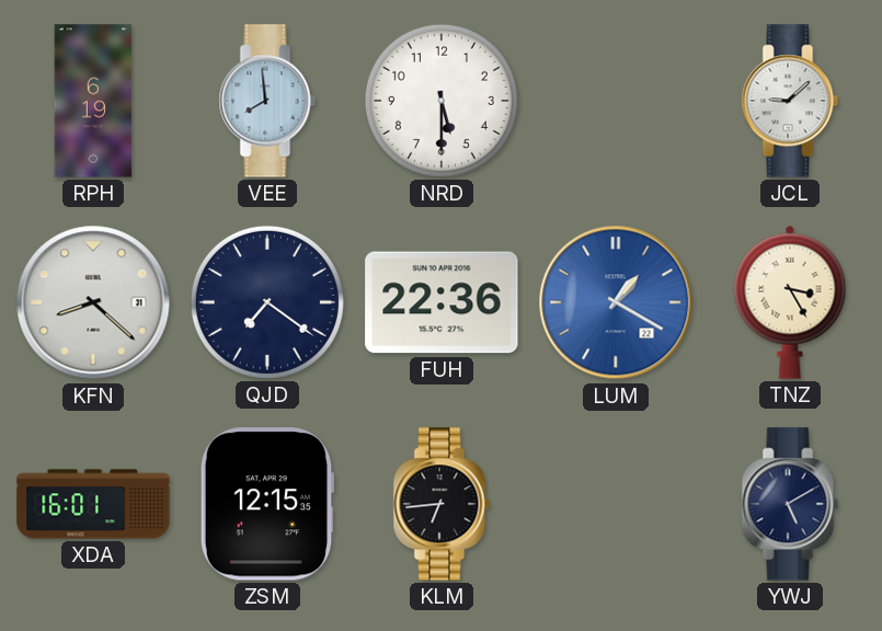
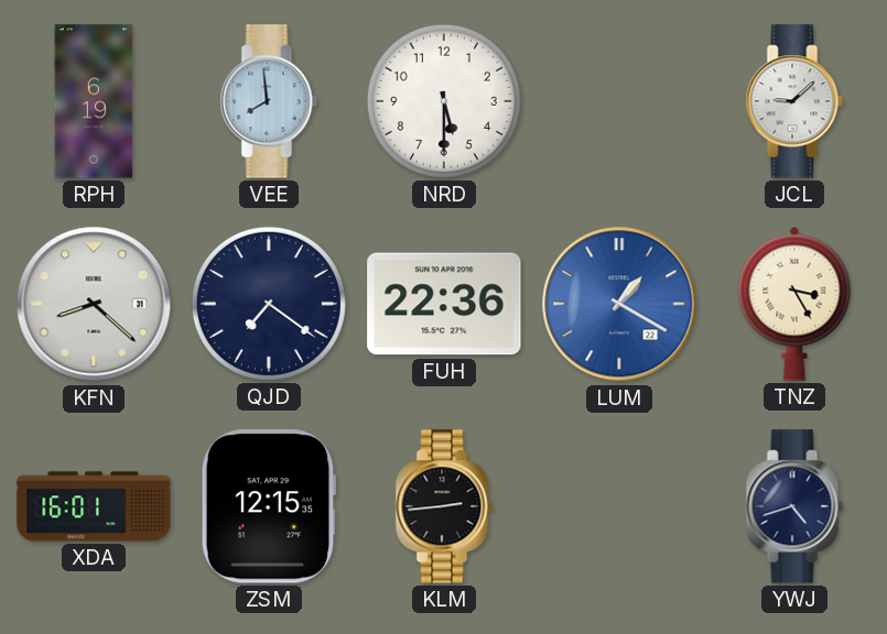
KLM: 6:44 -> 2:44 (444, 506)
YWJ: 5:10 -> 4:42 (794, 506)
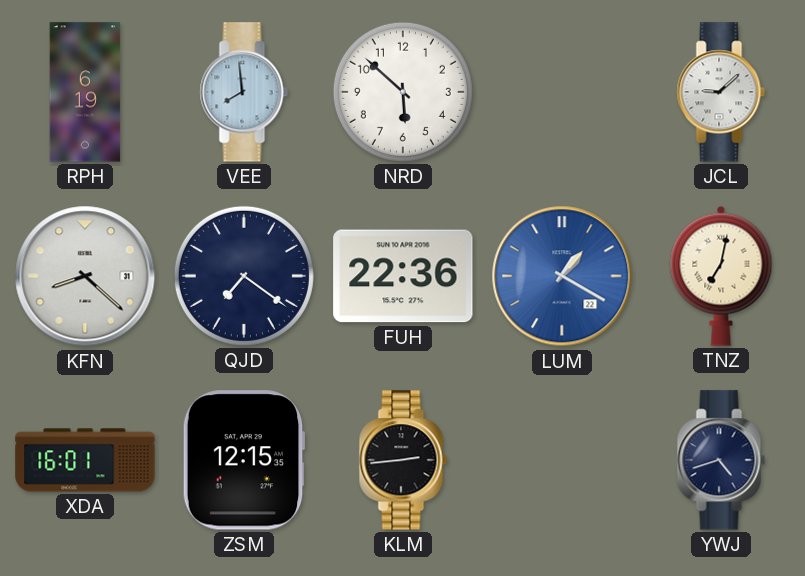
NRD: 5:30 -> 5:52 (403, 92)
TNZ: 3:25 -> 7:02 (721, 276)
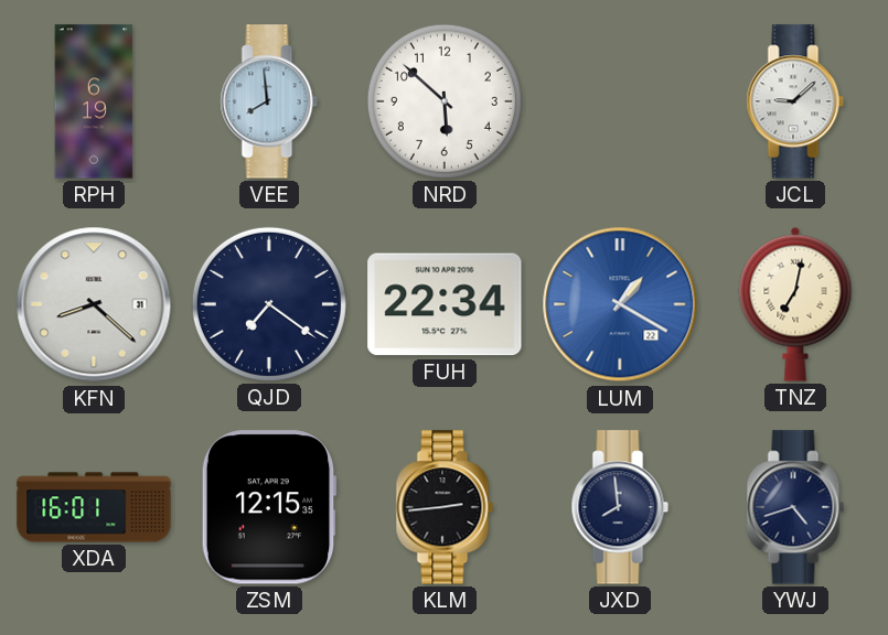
FUH: 22:36 -> 22:34 (445, 304)
JXD: none -> 7:59 (620, 507)
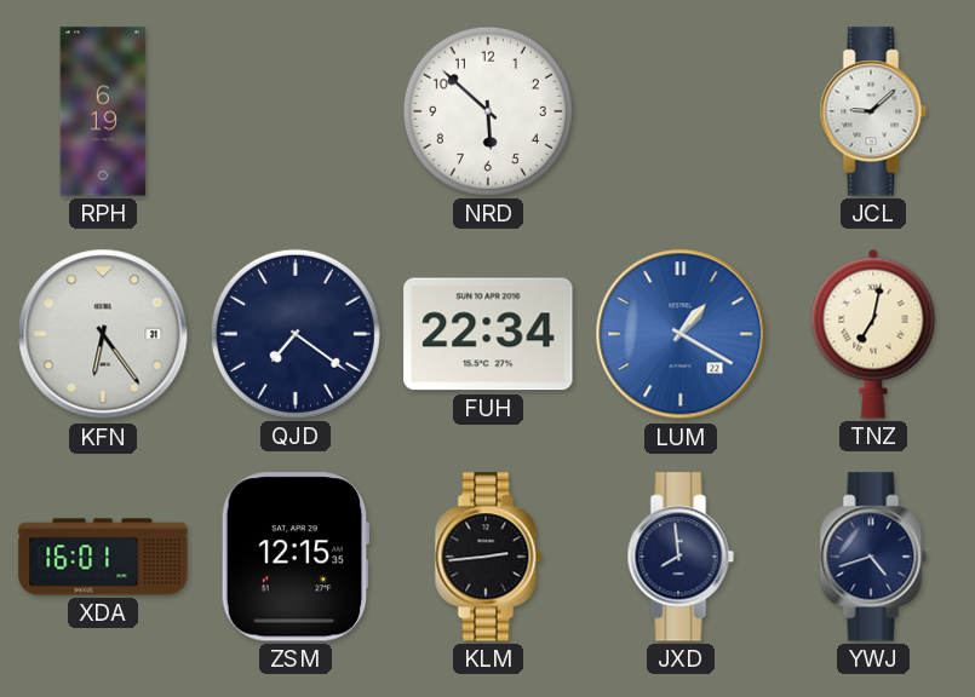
VEE: 7:59 -> none (269, 101)
KFN: 8:22 -> 6:24 (103, 334)
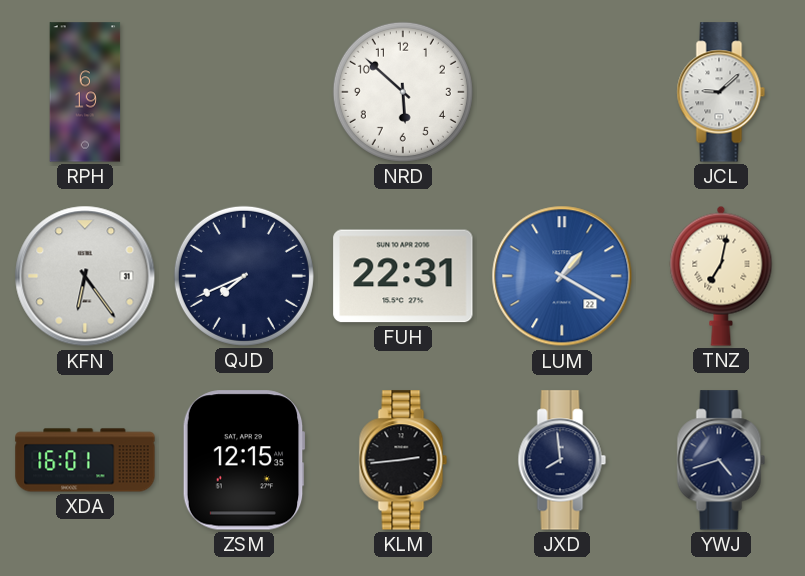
QJD: 7:21 -> 7:41 (244, 276)
FUH: 22:34 -> 22:31 (403, 276)
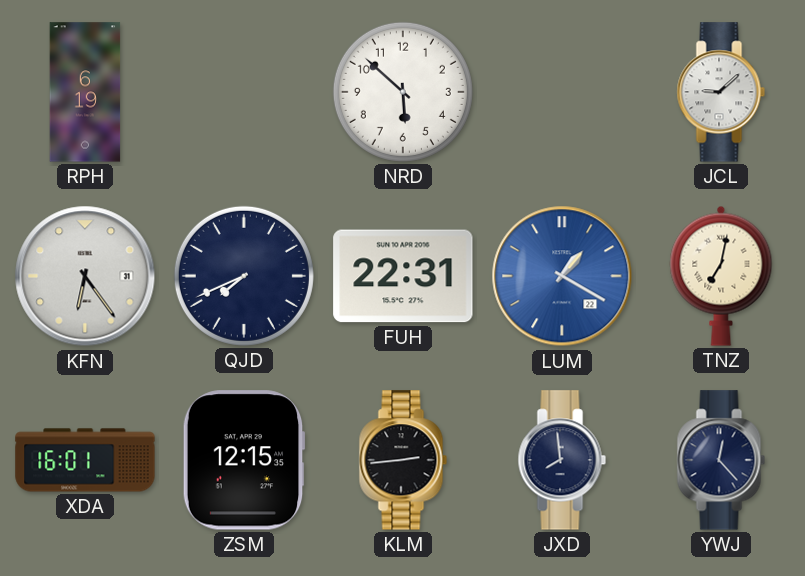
YWJ: 4:42 -> 12:23 (721, 460)
